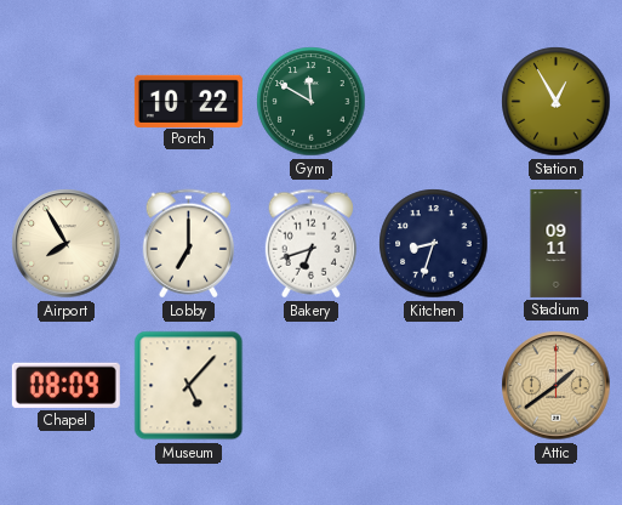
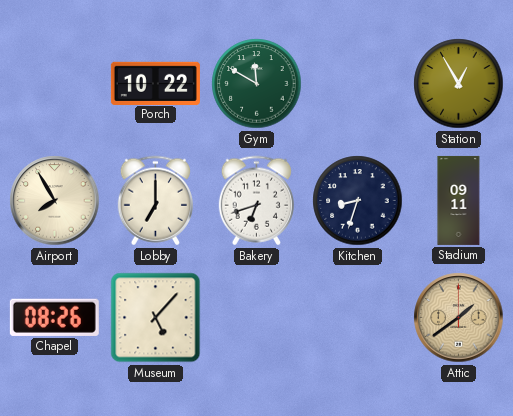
Chapel: 08:09 -> 08:26 (54, 317)
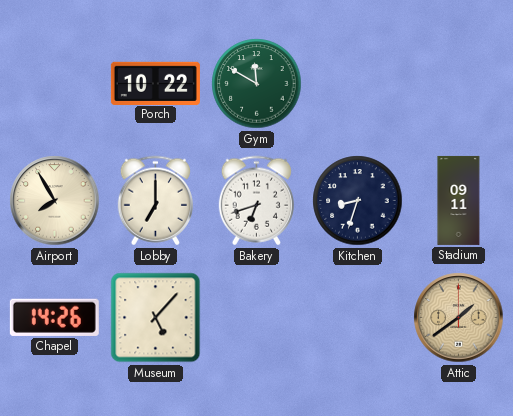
Station: 12:55 -> none (459, 84)
Chapel: 08:26 -> 14:26 (54, 317)
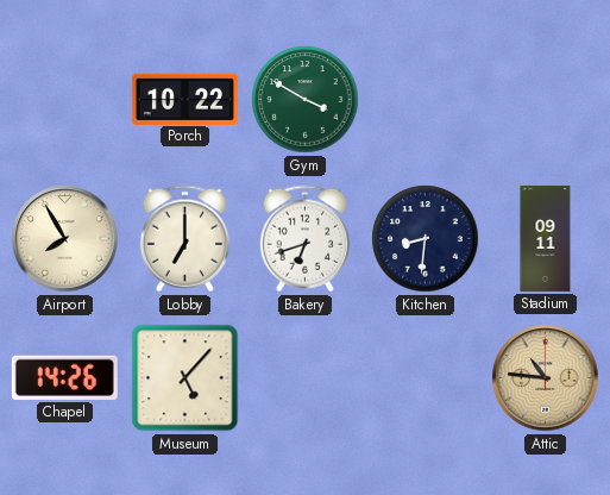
Gym: 11:50 -> 3:50 (306, 100)
Kitchen: 8:33 -> 8:31 (426, 239)
Attic: 1:39 -> 10:46 (546, 378)
